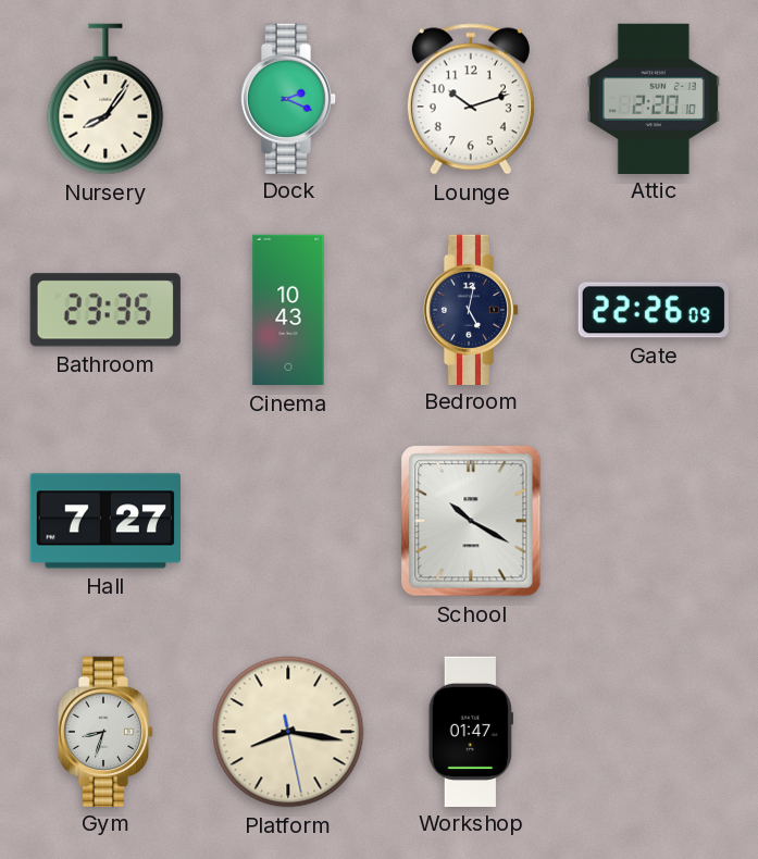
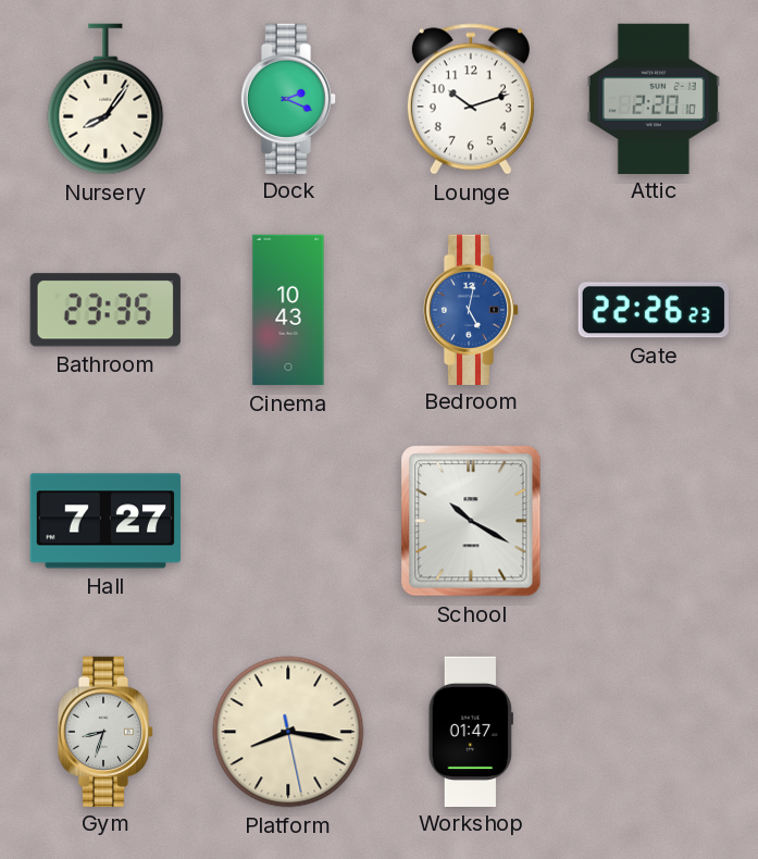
Bedroom dial: navy -> blue (471, 309)
Gate: 22:26:09 -> 22:26:23 (654, 310)
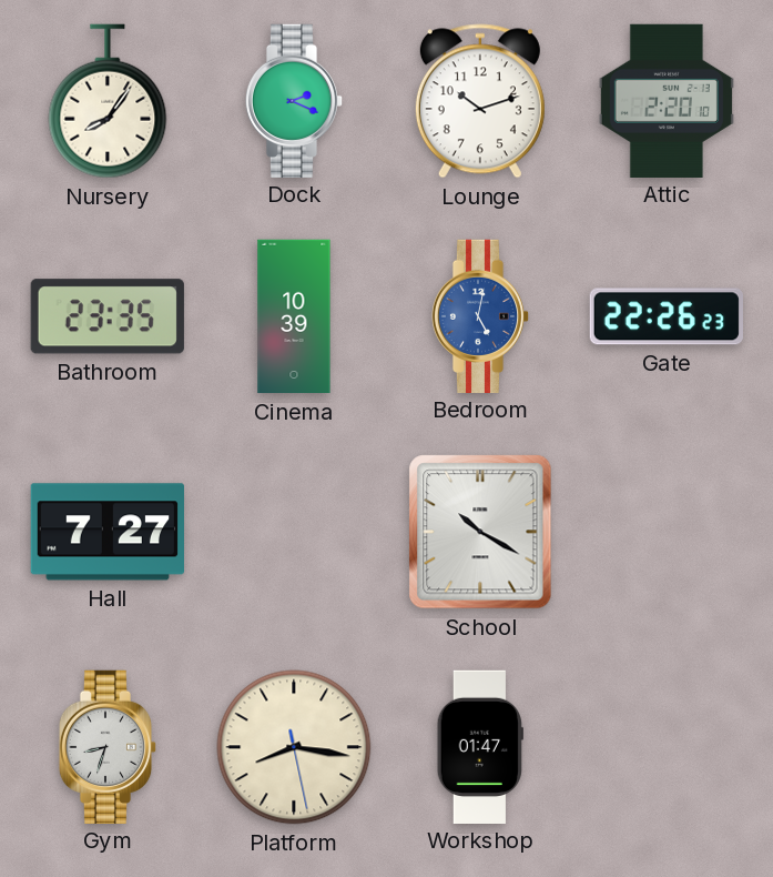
Cinema: 10:43 -> 10:39 (294, 316)
